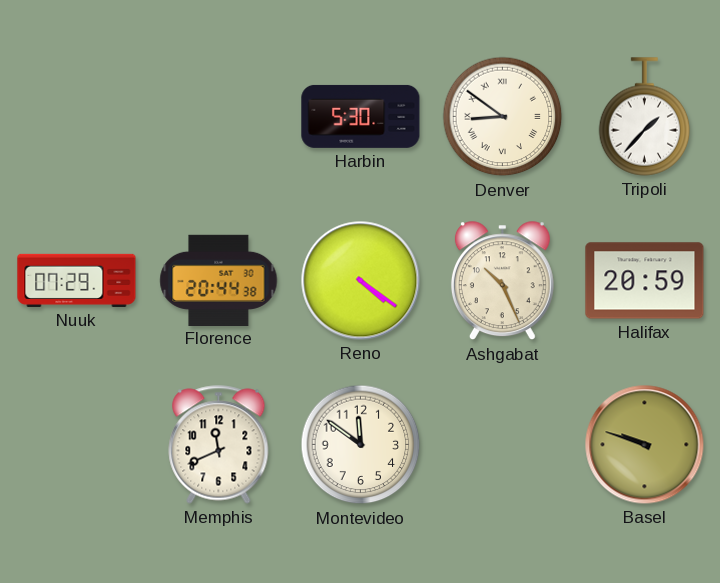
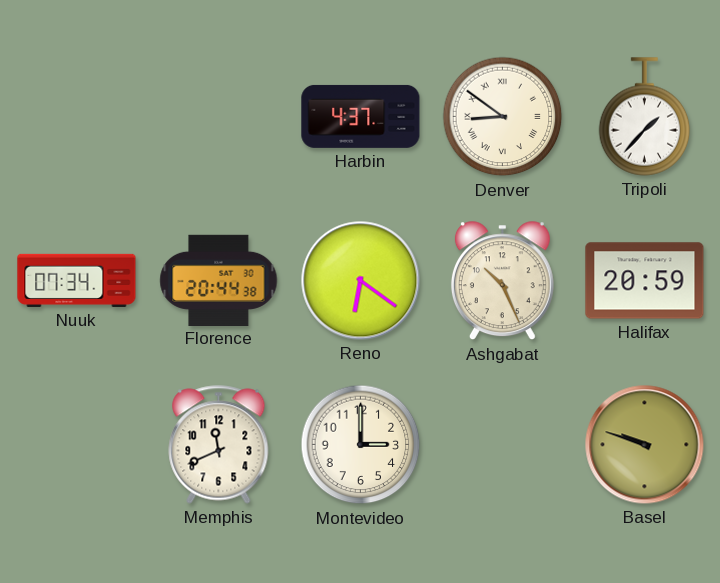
Harbin: 5:30 -> 4:37 (361, 116)
Nuuk: 07:29 -> 07:34 (77, 280)
Reno: 4:21 -> 6:21 (361, 281)
Montevideo: 11:51 -> 3:00 (361, 445)
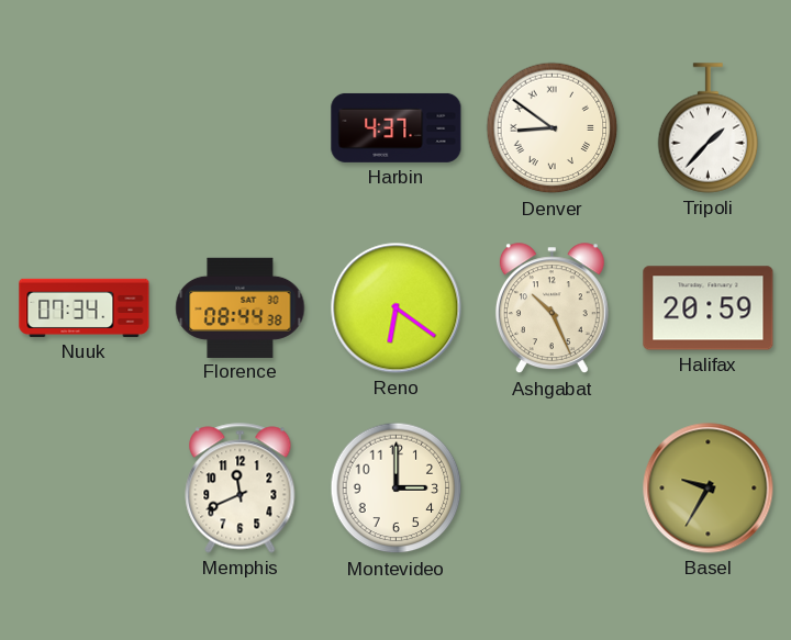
Florence: 20:44 -> 08:44 (241, 307)
Basel: 9:48 -> 9:35 (709, 489)
